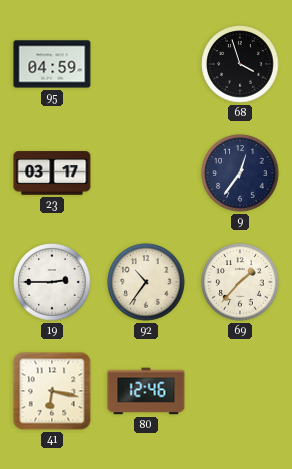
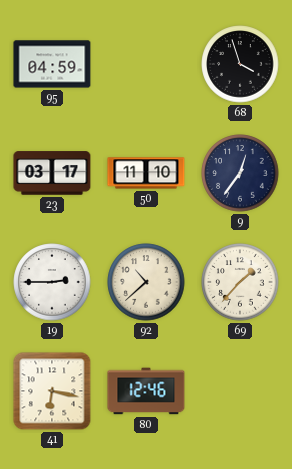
50: none -> 11:10 (146, 173)
92: 10:36 -> 10:38 (146, 282)
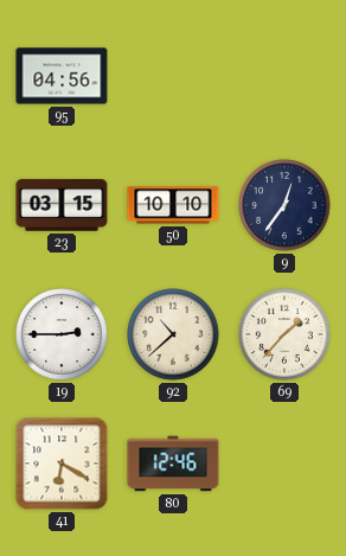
95: 04:59 -> 04:56 (62, 76)
68: 3:57 -> none (240, 64)
23: 03:17 -> 03:15 (62, 205)
50: 11:10 -> 10:10 (173, 205)
41: 6:17 -> 6:20 (62, 464)
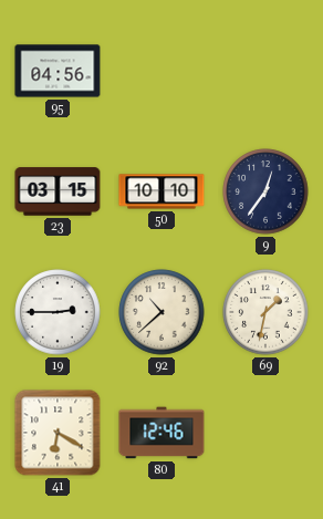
69: 1:37 -> 1:32 (265, 312)
